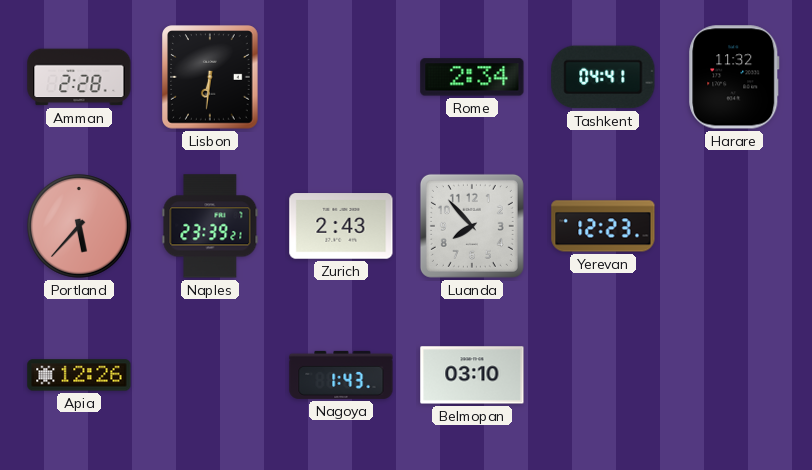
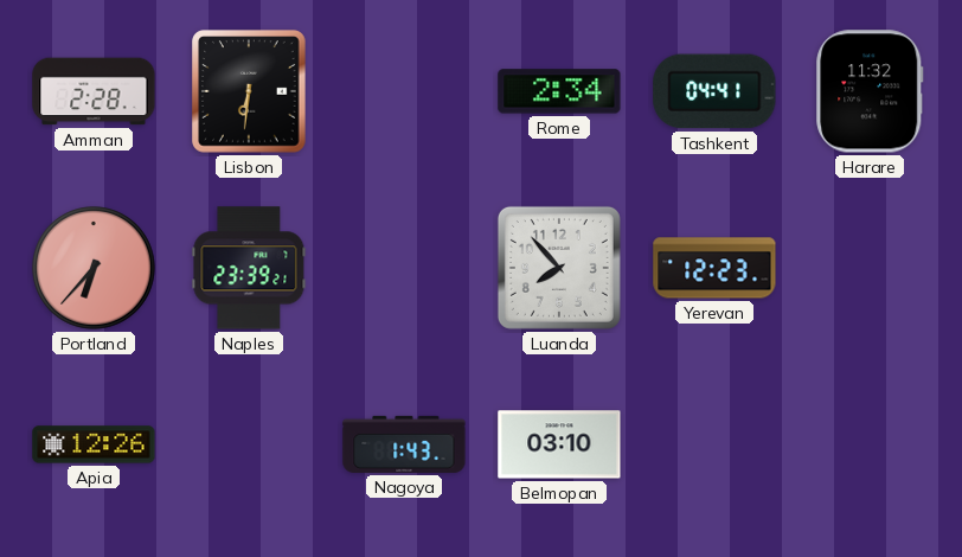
Portland: 5:37 -> 6:37 (94, 268)
Zurich: 2:43 -> none (341, 226)
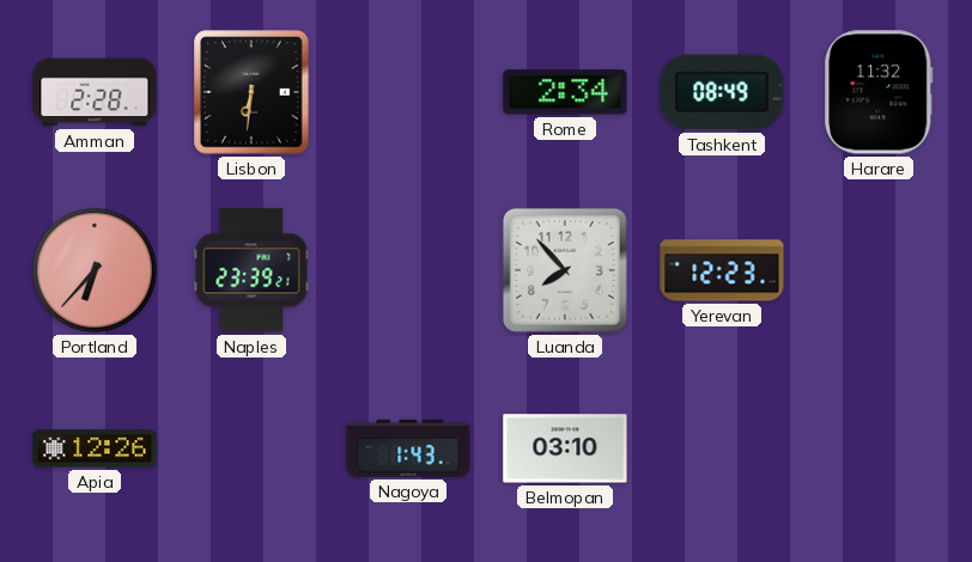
Tashkent: 04:41 -> 08:49 (722, 92)
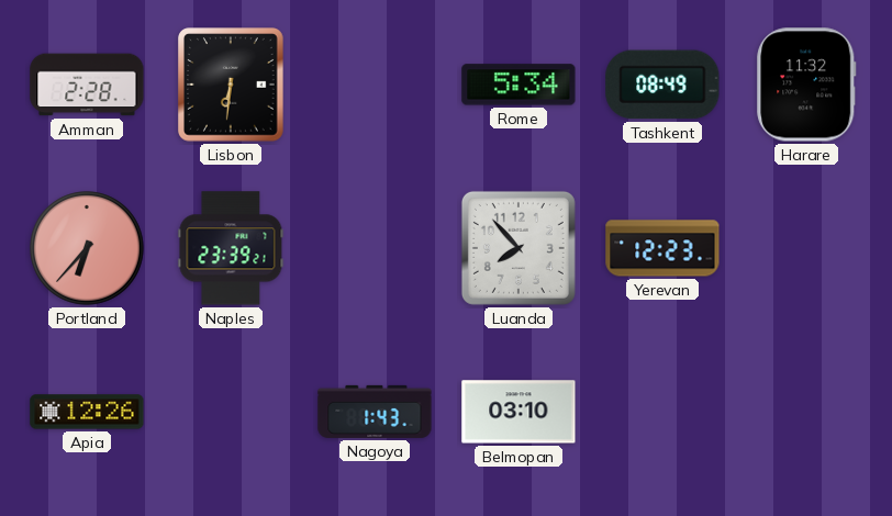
Rome: 2:34 -> 5:34 (519, 85)
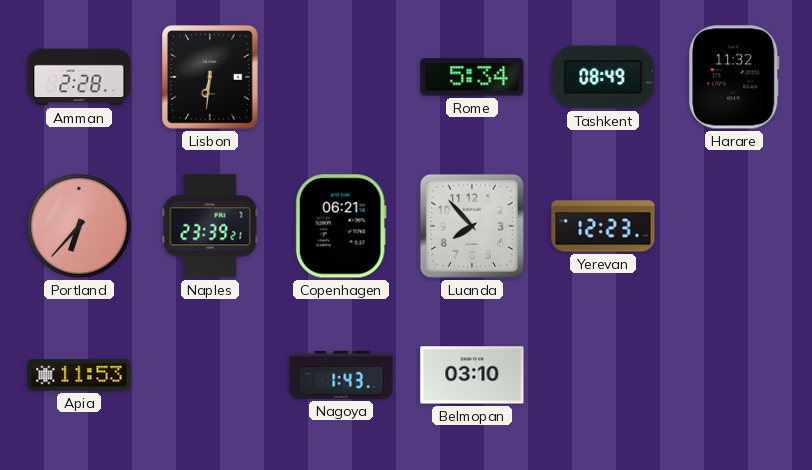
Copenhagen: none -> 06:21 (341, 226)
Apia: 12:26 -> 11:53 (79, 375)
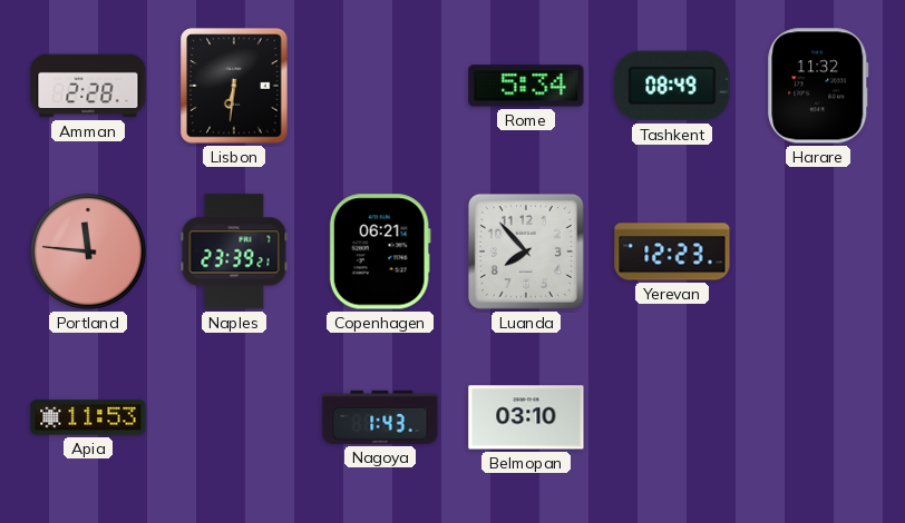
Portland: 6:37 -> 11:46 (88, 251)
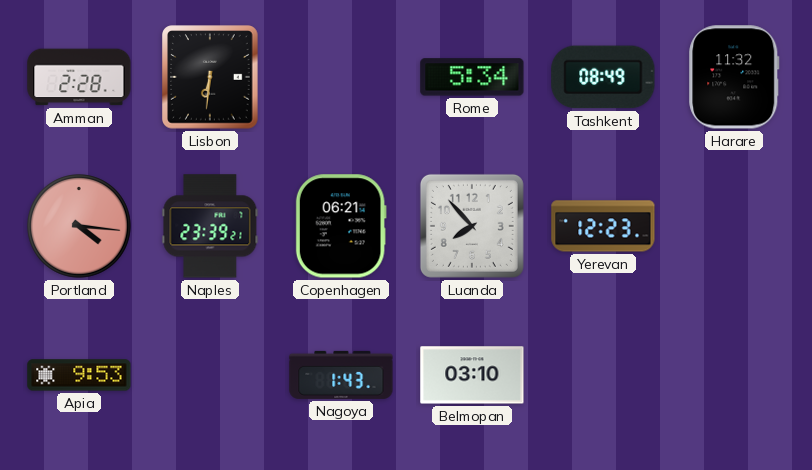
Portland: 11:46 -> 4:16 (79, 226)
Apia: 11:53 -> 9:53 (79, 375)
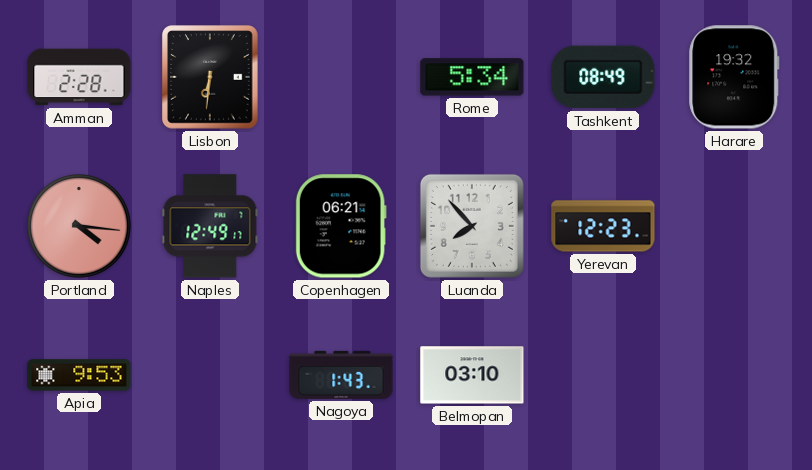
Harare: 11:32 -> 19:32 (734, 77)
Naples: 23:39 -> 12:49 (210, 226)
